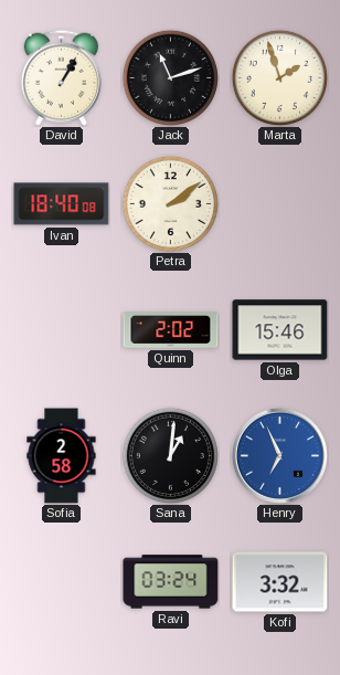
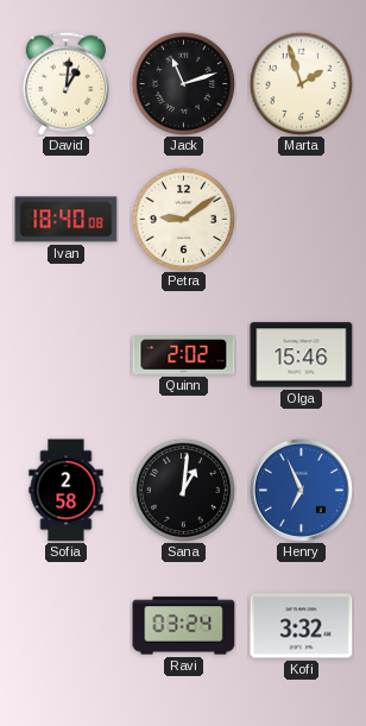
David: 1:05 -> 1:01 (65, 83)
Petra: 2:09 -> 9:09 (183, 219)
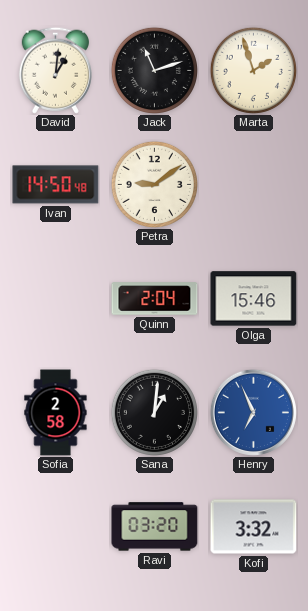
Ivan: 18:40 -> 14:50 (56, 185)
Quinn: 2:02 -> 2:04 (155, 299)
Ravi: 03:24 -> 03:20 (155, 527)
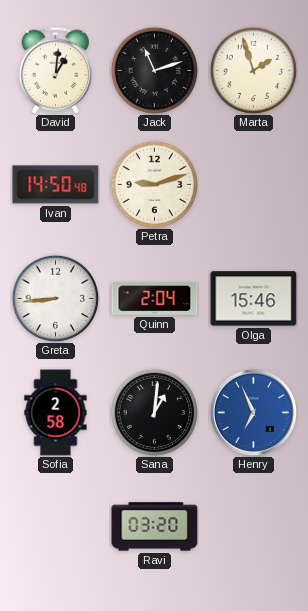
Petra: 9:09 -> 9:12 (154, 184)
Greta: none -> 8:44 (55, 298)
Kofi: 3:32 -> none (254, 527)
